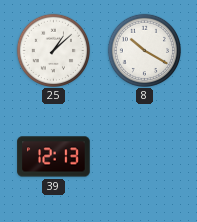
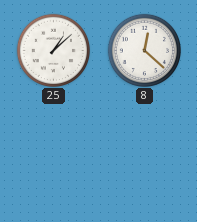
8: 10:20 -> 12:22 (144, 50)
39: 12:13 -> none (54, 157)
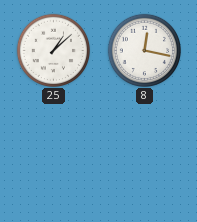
8: 12:22 -> 12:17 (144, 50)
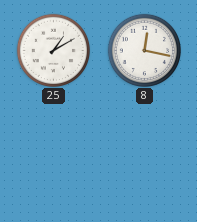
25: 1:08 -> 1:10 (53, 50)
